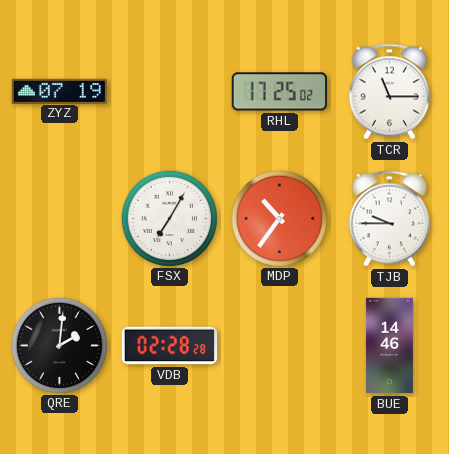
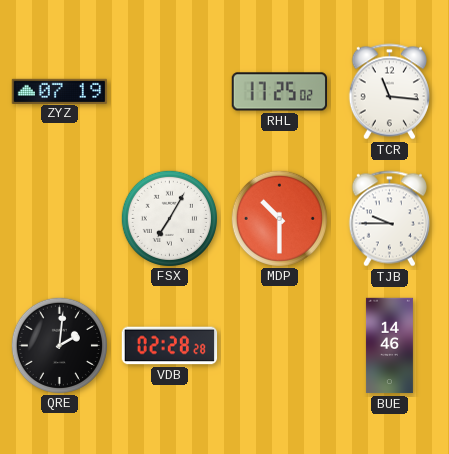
TCR: 11:15 -> 11:16 (389, 92)
MDP: 10:36 -> 10:30 (279, 218)
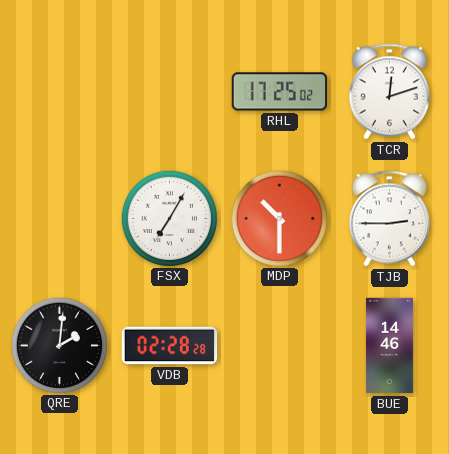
ZYZ: 07:19 -> none (60, 91)
TCR: 11:16 -> 12:12 (389, 92)
TJB: 9:45 -> 2:45 (389, 219)
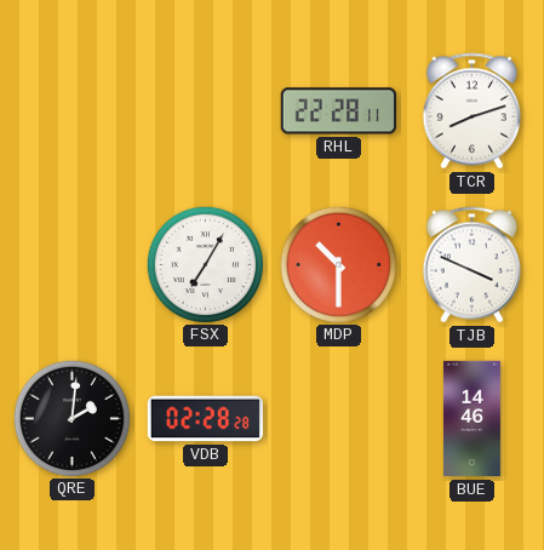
RHL: 17:25 -> 22:28 (338, 111)
TCR: 12:12 -> 8:12 (471, 111)
TJB: 2:45 -> 3:49 (471, 265)
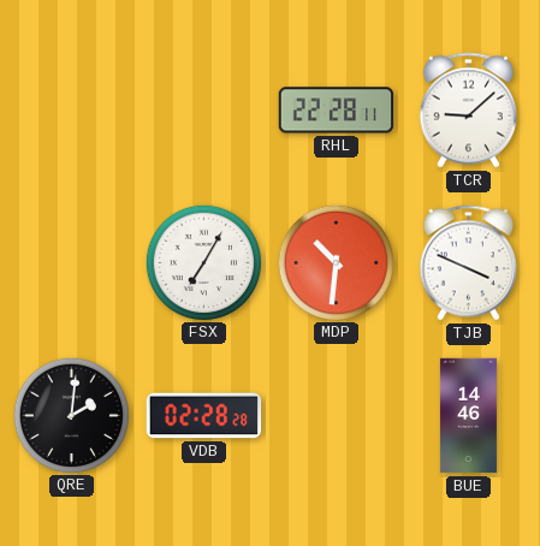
TCR: 8:12 -> 9:08 (468, 111)
MDP: 10:30 -> 10:31 (336, 262)
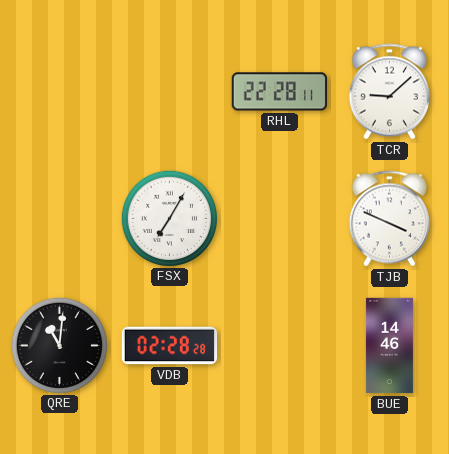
MDP: 10:31 -> none (336, 262)
QRE: 2:01 -> 11:01 (59, 345)
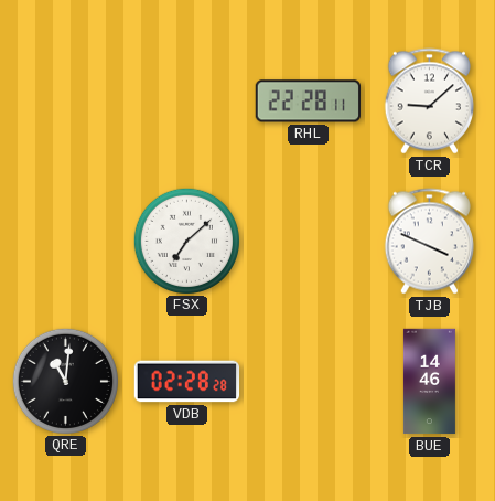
FSX: 7:05 -> 7:08 (186, 241)
